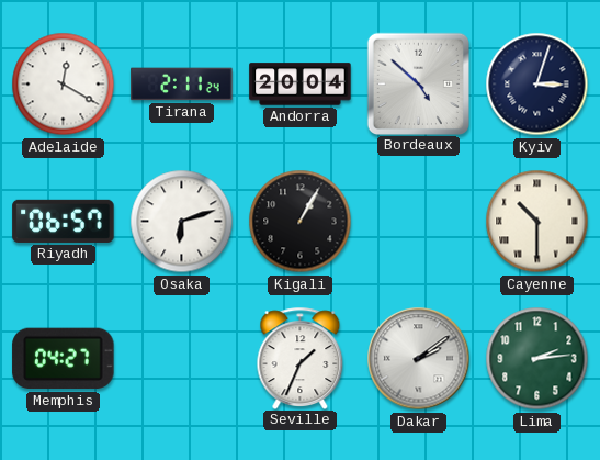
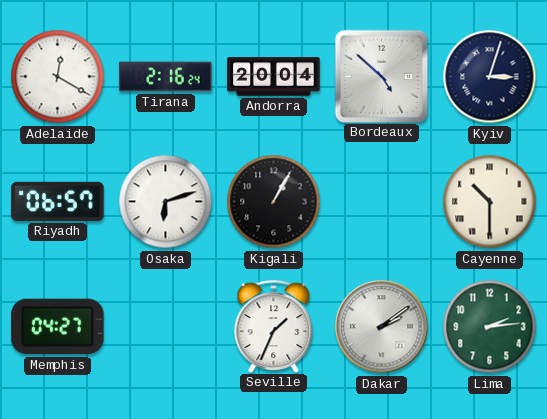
Tirana: 2:11 -> 2:16 (166, 77)
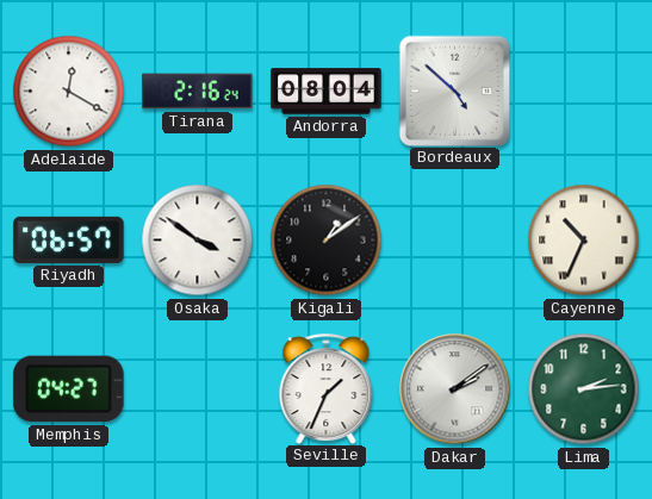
Andorra: 20:04 -> 08:04 (327, 92)
Kyiv: 3:03 -> none (490, 77)
Osaka: 6:12 -> 3:51 (198, 241)
Kigali: 1:05 -> 1:09 (327, 241)
Cayenne: 10:30 -> 10:34 (584, 241)
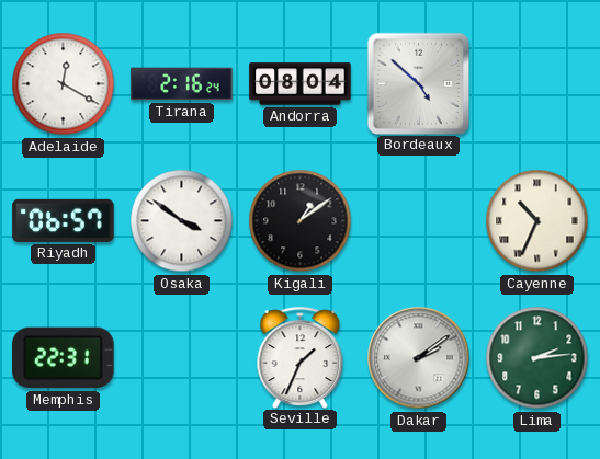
Memphis: 04:27 -> 22:31 (64, 358)
